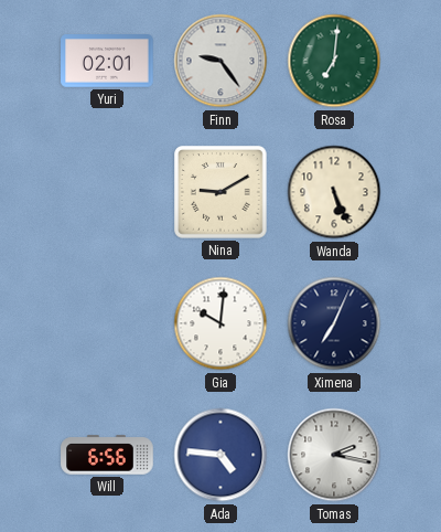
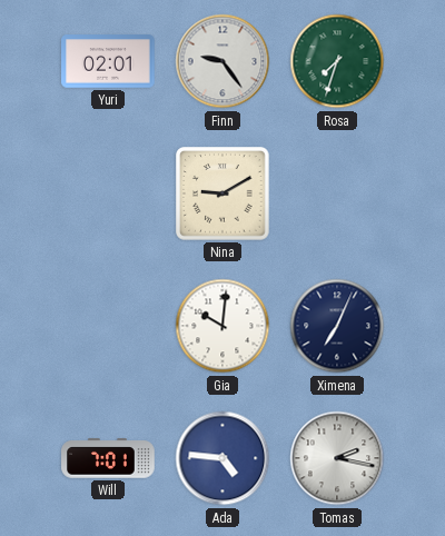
Rosa: 7:01 -> 7:33 (337, 61)
Wanda: 5:26 -> none (334, 192)
Will: 6:56 -> 7:01 (108, 458)
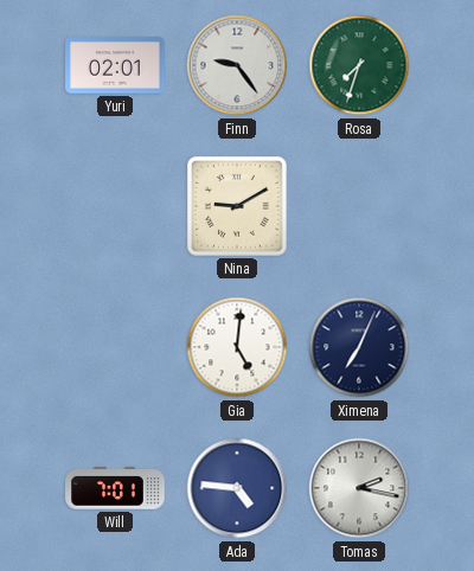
Gia: 10:01 -> 5:01 (237, 347)
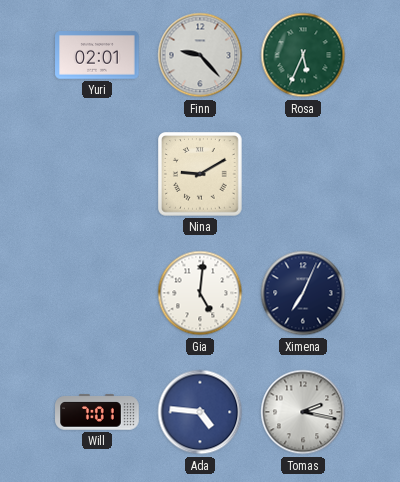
Finn: 9:24 -> 9:23 (200, 55)
Rosa: 7:33 -> 5:34 (303, 55)
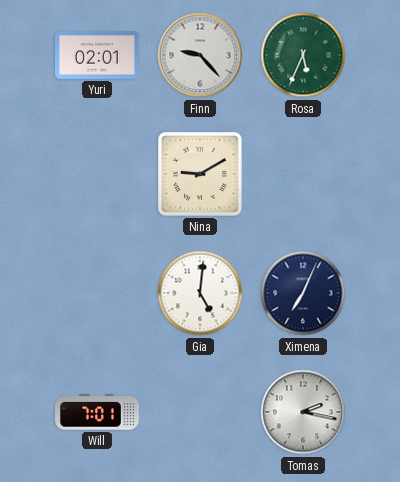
Ada: 4:46 -> none (200, 412)
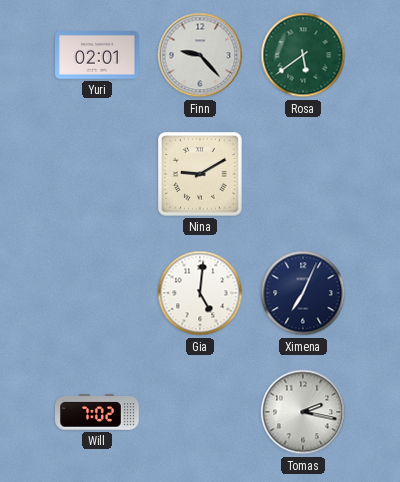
Rosa: 5:34 -> 5:39 (303, 55)
Will: 7:01 -> 7:02 (97, 412)
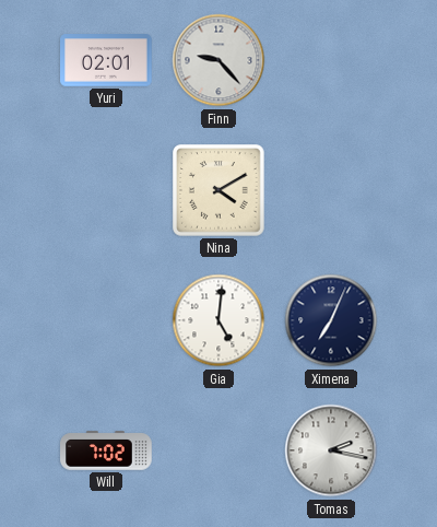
Rosa: 5:39 -> none (303, 55)
Nina: 9:10 -> 4:10 (218, 190)
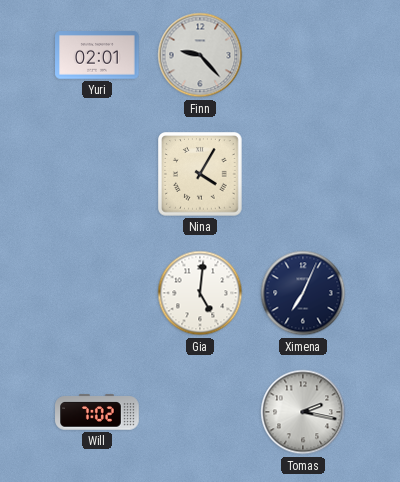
Nina: 4:10 -> 4:05 (200, 174)
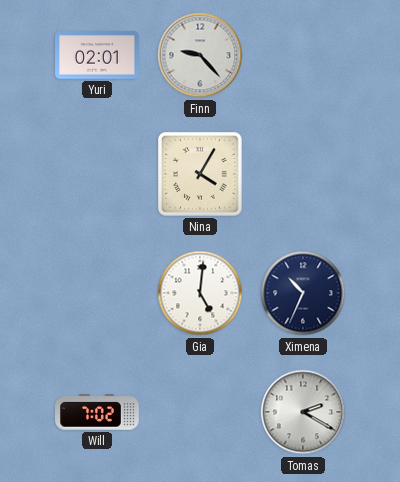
Ximena: 7:04 -> 10:34 (303, 293)
Tomas: 2:17 -> 2:20 (303, 412)
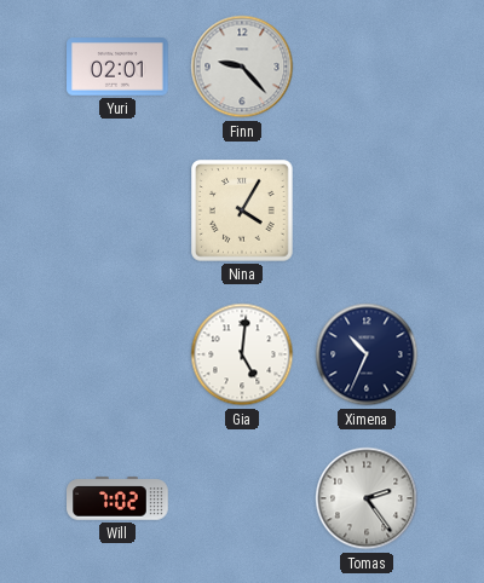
Tomas: 2:20 -> 2:24 (367, 498)
